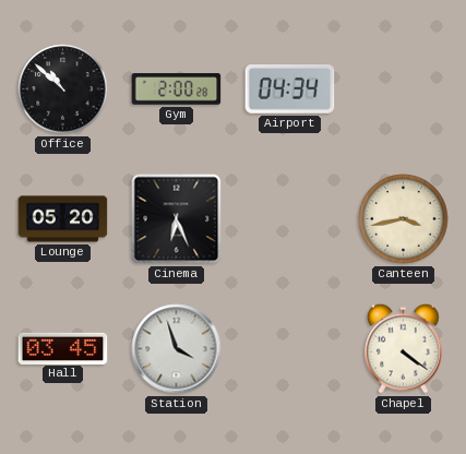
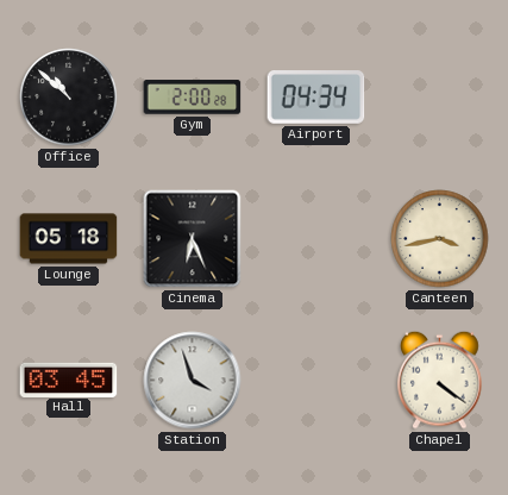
Lounge: 05:20 -> 05:18 (69, 239)
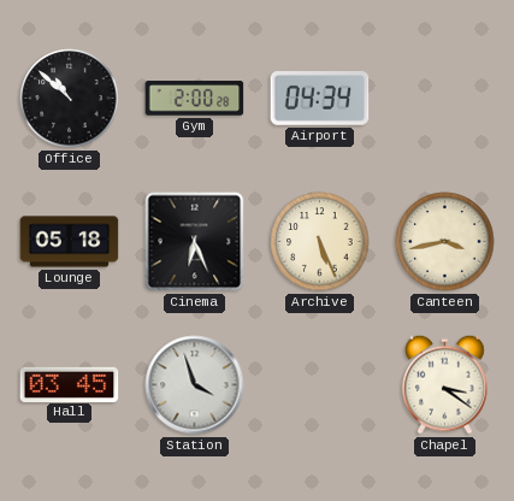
Archive: none -> 5:26 (320, 242)
Chapel: 4:21 -> 3:21 (445, 384)
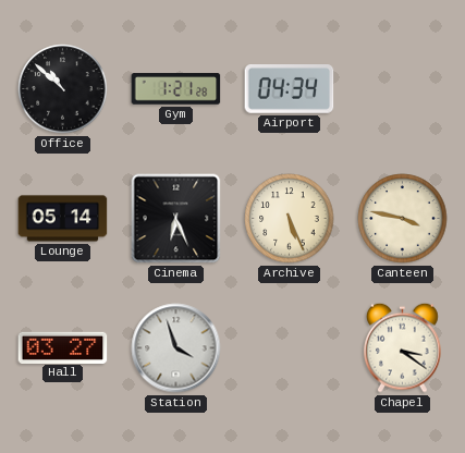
Gym: 2:00 -> 1:21 (176, 89)
Lounge: 05:18 -> 05:14 (63, 219)
Canteen: 3:43 -> 3:47 (403, 219)
Hall: 03:45 -> 03:27 (63, 347)
